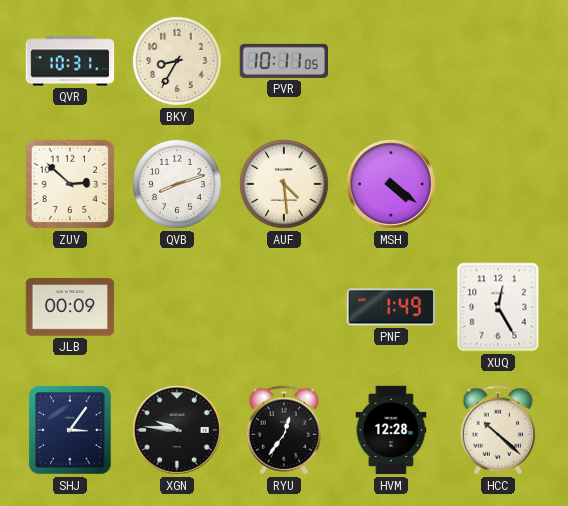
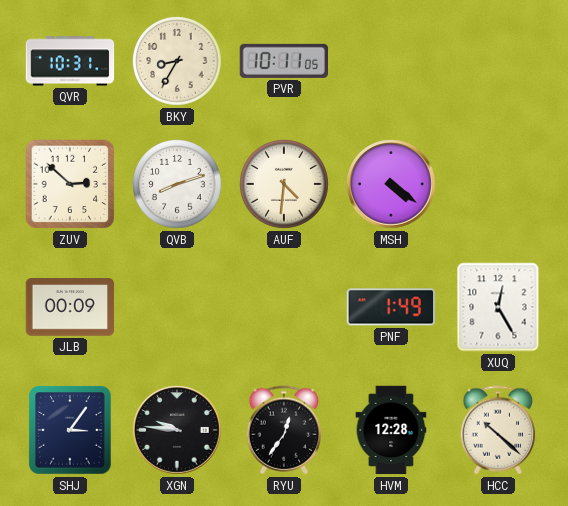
AUF: 4:29 -> 4:31 (284, 184)
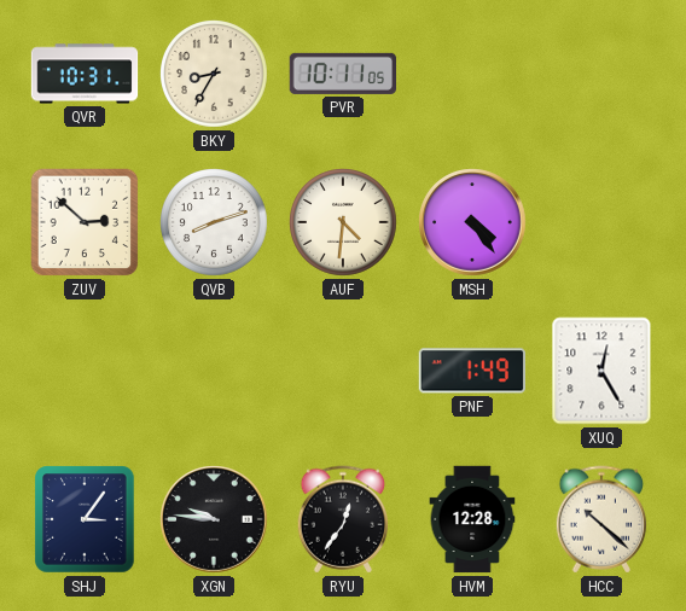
MSH: 4:21 -> 4:24 (472, 222)
JLB: 00:09 -> none (70, 307)
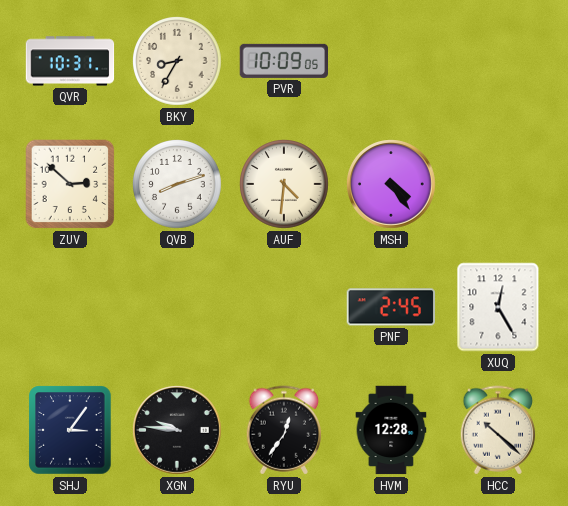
PVR: 10:11 -> 10:09 (284, 61)
PNF: 1:49 -> 2:45 (390, 307)
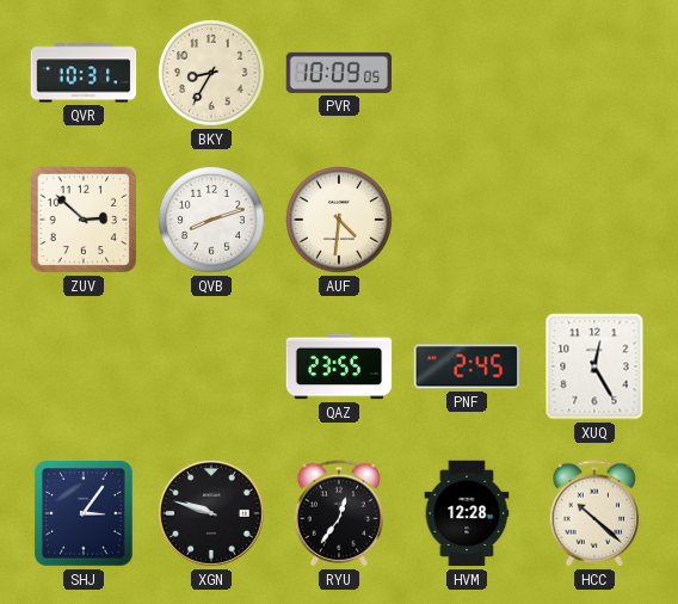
MSH: 4:24 -> none (391, 184)
QAZ: none -> 23:55 (339, 366)
XGN: 9:46 -> 9:48 (211, 513)
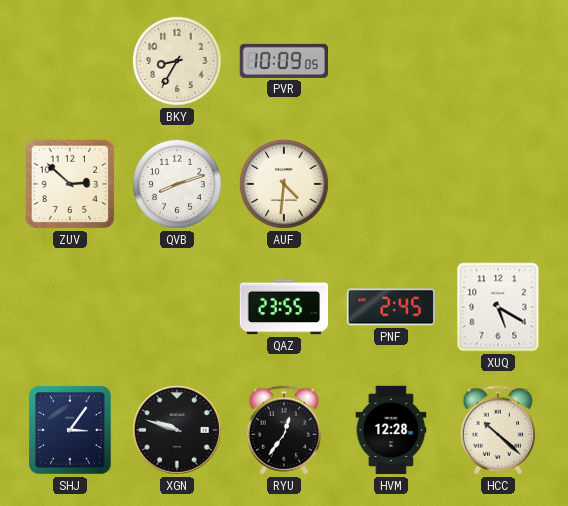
QVR: 10:31 -> none (84, 73)
XUQ: 12:25 -> 5:20 (498, 307)
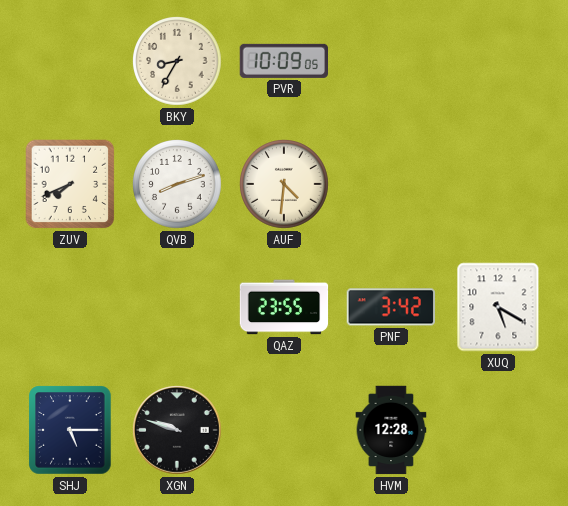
ZUV: 2:52 -> 7:41 (70, 184)
PNF: 2:45 -> 3:42 (390, 307)
SHJ: 3:06 -> 5:15 (70, 430)
RYU: 12:36 -> none (284, 430)
HCC: 10:22 -> none (498, 430)
